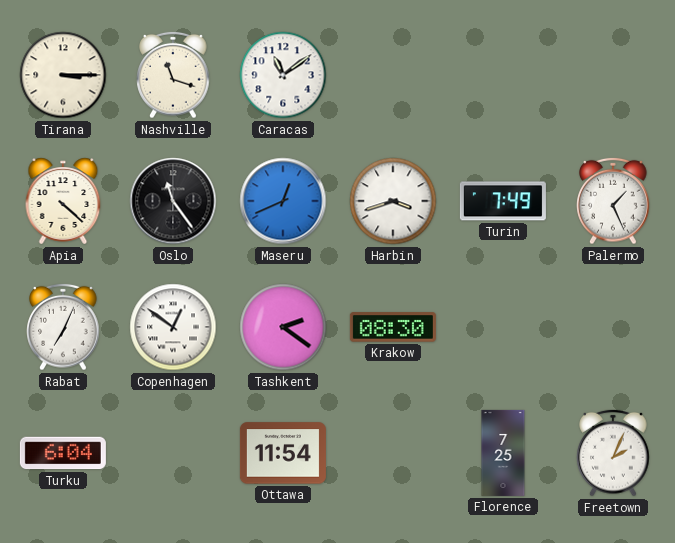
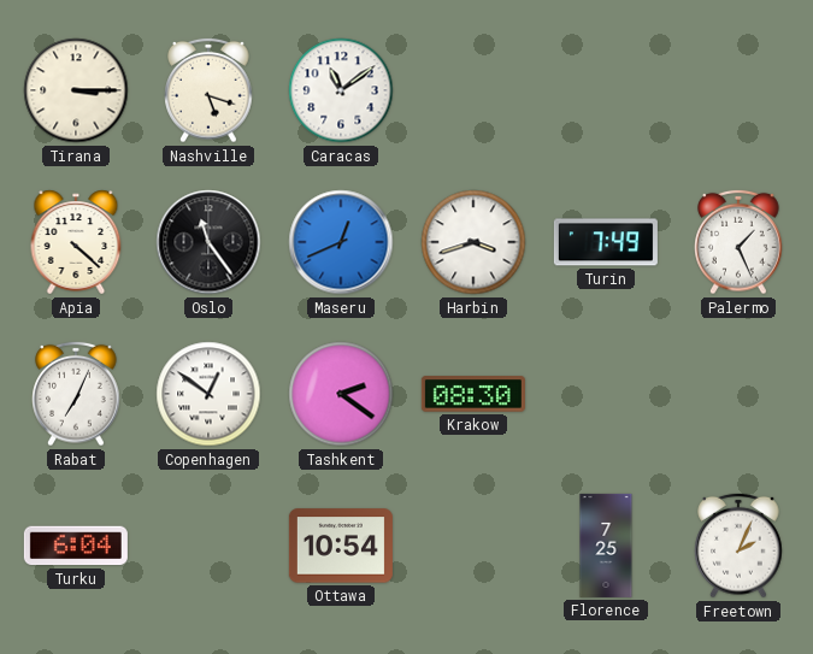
Nashville: 11:18 -> 5:18 (208, 90)
Ottawa: 11:54 -> 10:54 (341, 546)
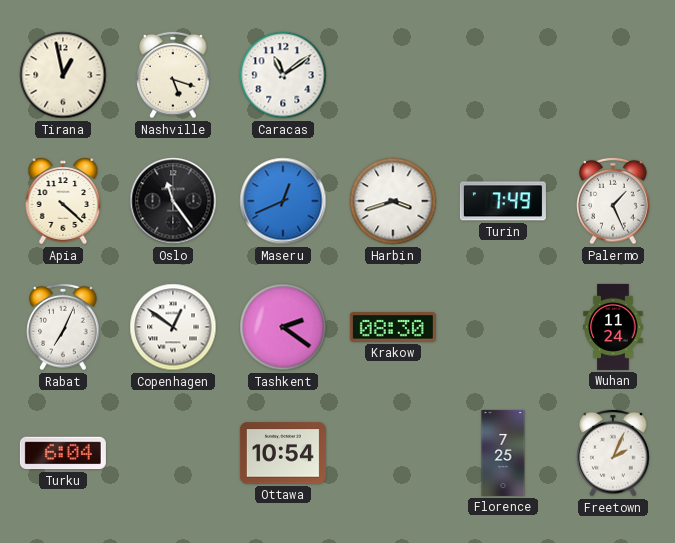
Tirana: 3:15 -> 12:58 (63, 75)
Wuhan: none -> 11:24 (613, 327)
